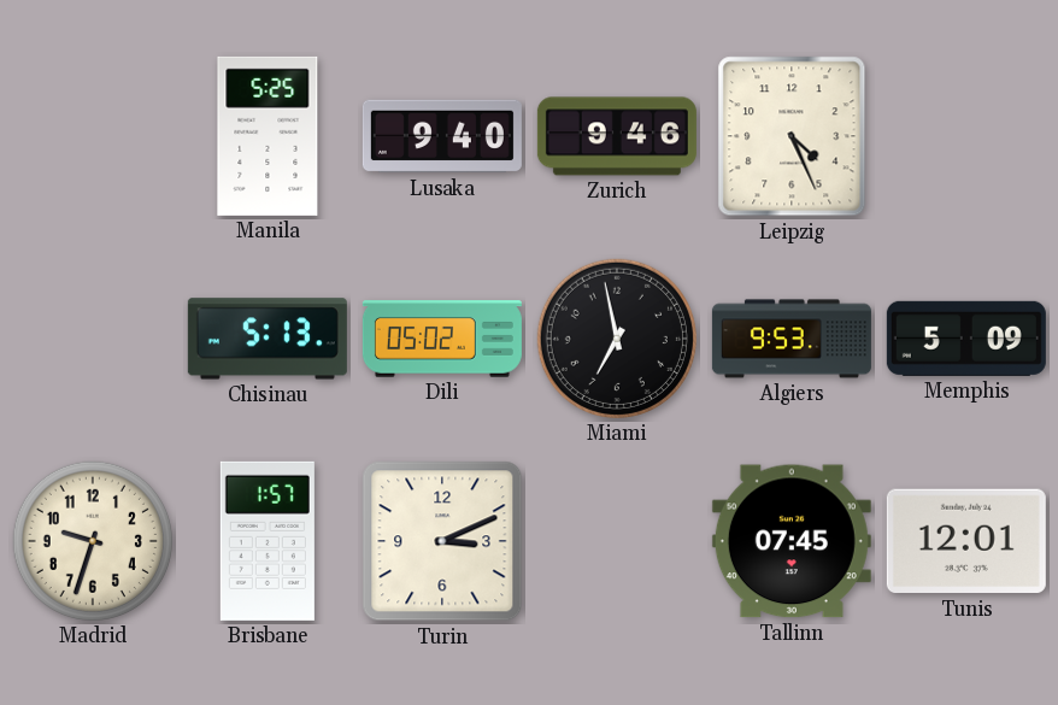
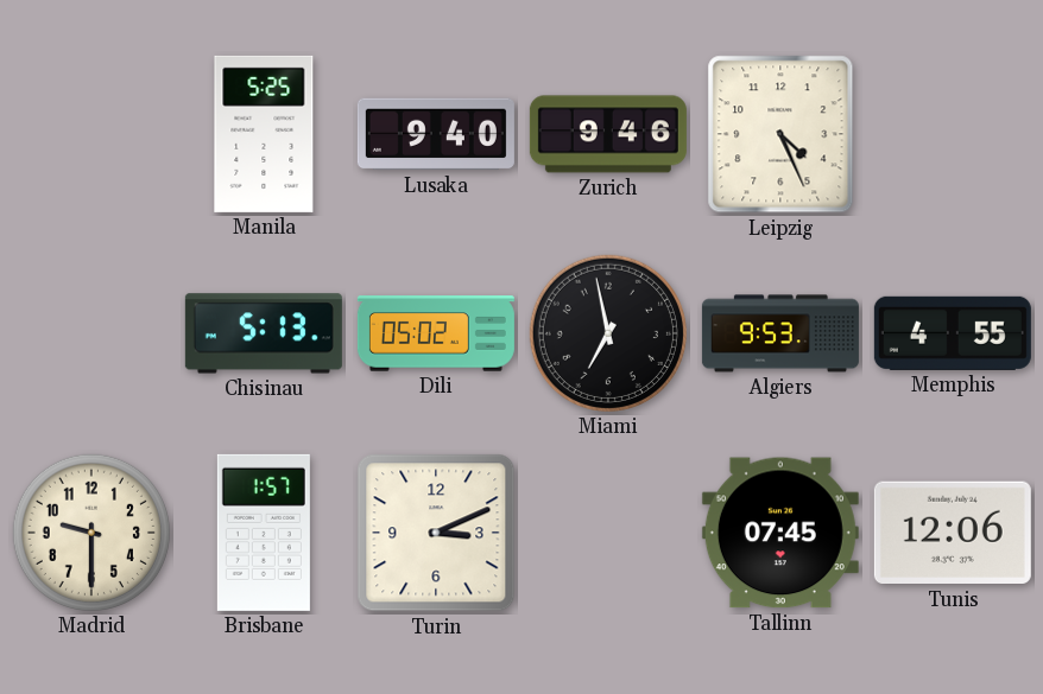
Memphis: 5:09 -> 4:55 (953, 333)
Madrid: 9:33 -> 9:30 (91, 533)
Tunis: 12:01 -> 12:06 (953, 533)
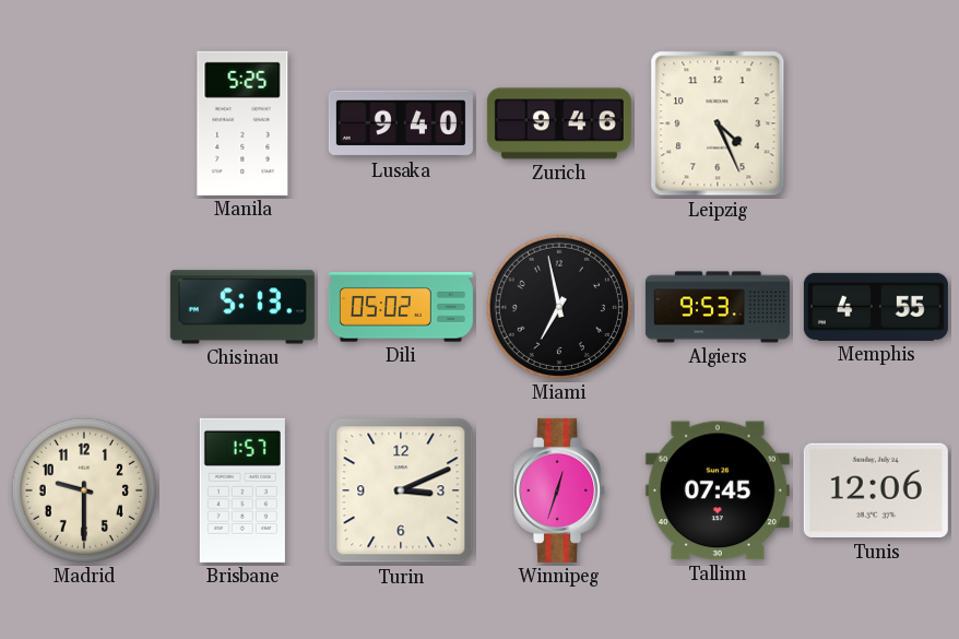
Winnipeg: none -> 12:33 (560, 490)
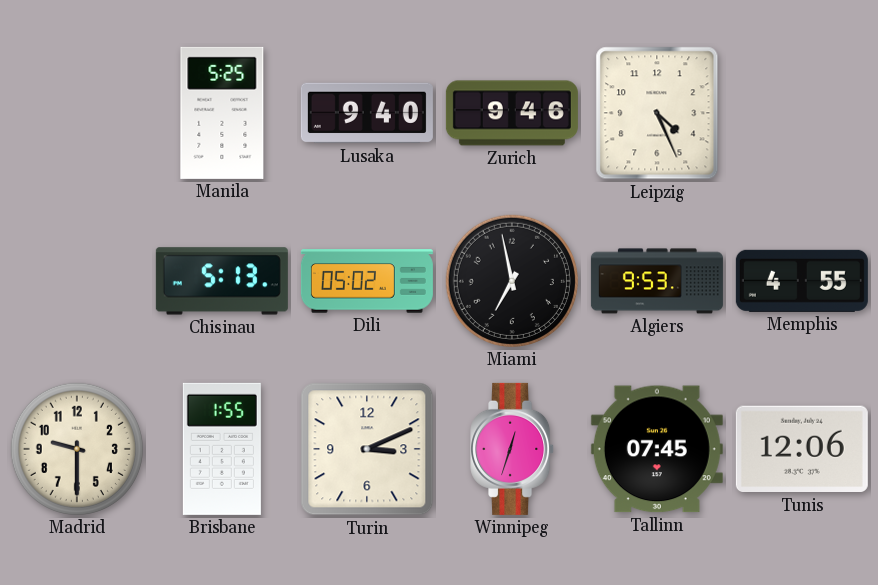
Brisbane: 1:57 -> 1:55 (222, 449)
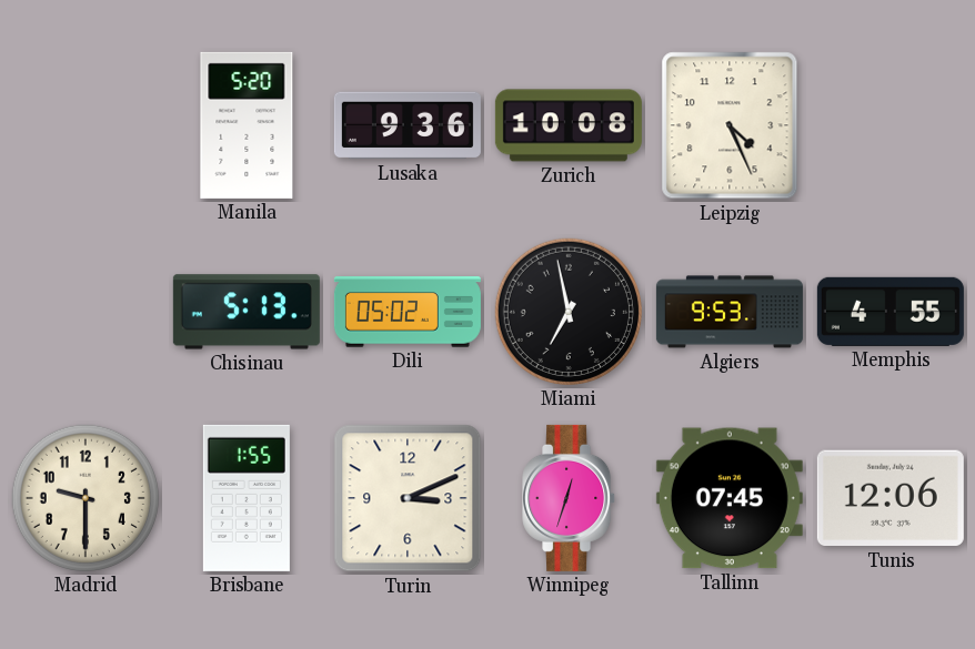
Manila: 5:25 -> 5:20 (247, 125)
Lusaka: 9:40 -> 9:36 (408, 125)
Zurich: 9:46 -> 10:08 (569, 125)
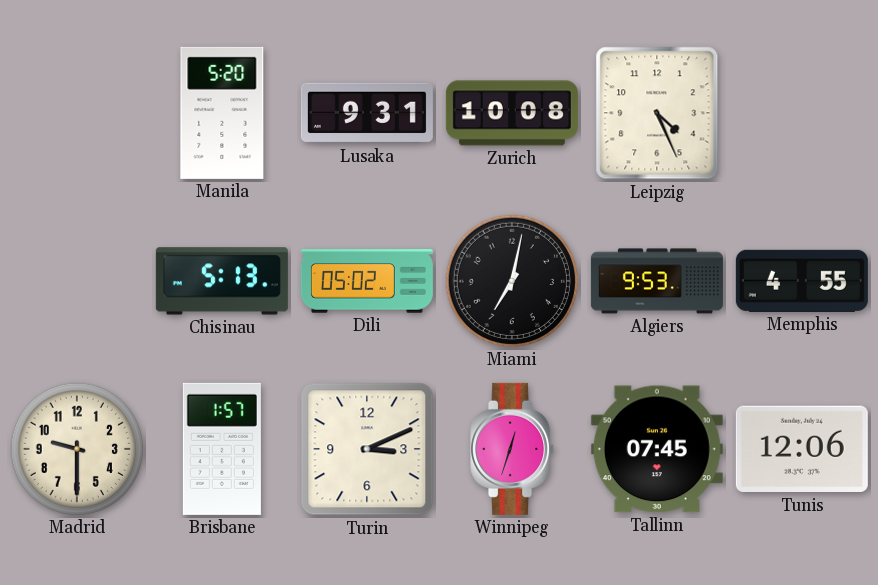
Lusaka: 9:36 -> 9:31 (367, 113)
Miami: 6:58 -> 7:02 (512, 281)
Brisbane: 1:55 -> 1:57 (222, 449)
